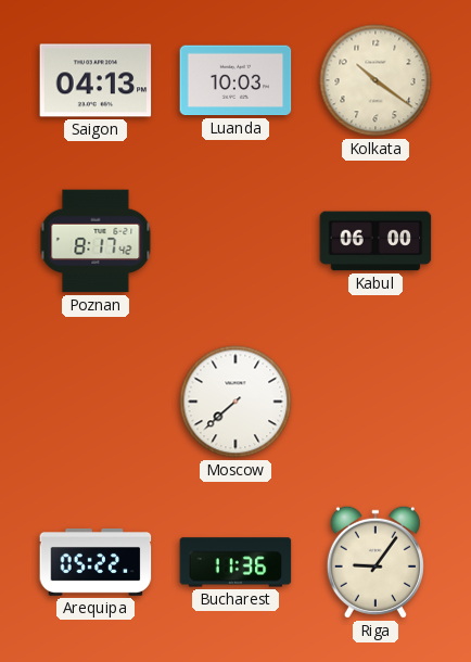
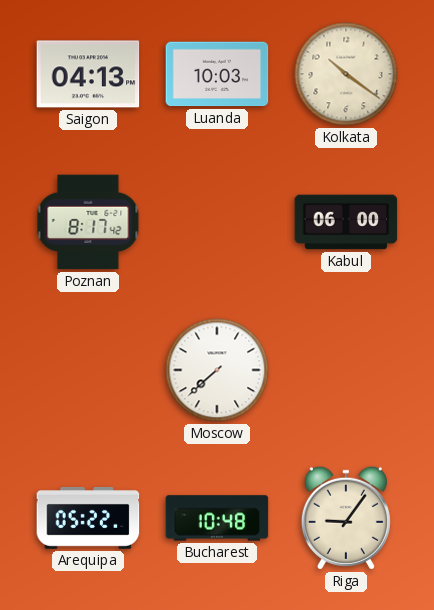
Bucharest: 11:36 -> 10:48 (217, 518)
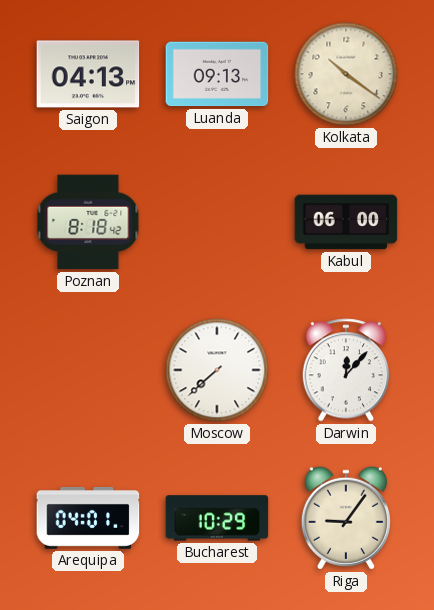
Luanda: 10:03 -> 09:13 (217, 74)
Poznan: 8:17 -> 8:18 (88, 222)
Darwin: none -> 12:07 (346, 370)
Arequipa: 05:22 -> 04:01 (88, 518)
Bucharest: 10:48 -> 10:29 (217, 518)
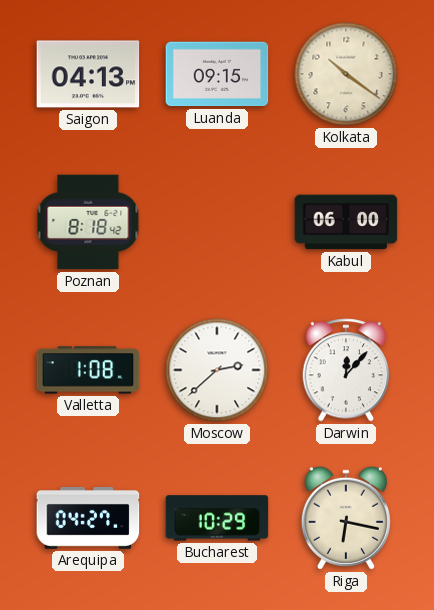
Luanda: 09:13 -> 09:15 (217, 74)
Valletta: none -> 1:08 (88, 370)
Moscow: 7:38 -> 2:38 (217, 370)
Arequipa: 04:01 -> 04:27 (88, 518)
Riga: 9:06 -> 6:17 (346, 518)
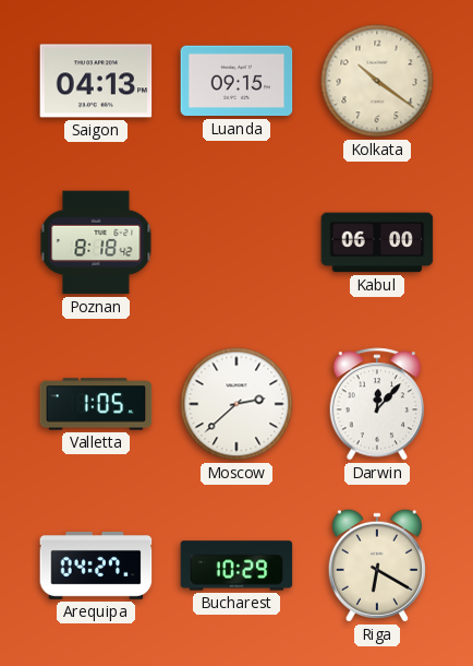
Valletta: 1:08 -> 1:05 (96, 404)
Riga: 6:17 -> 6:20 (377, 566)
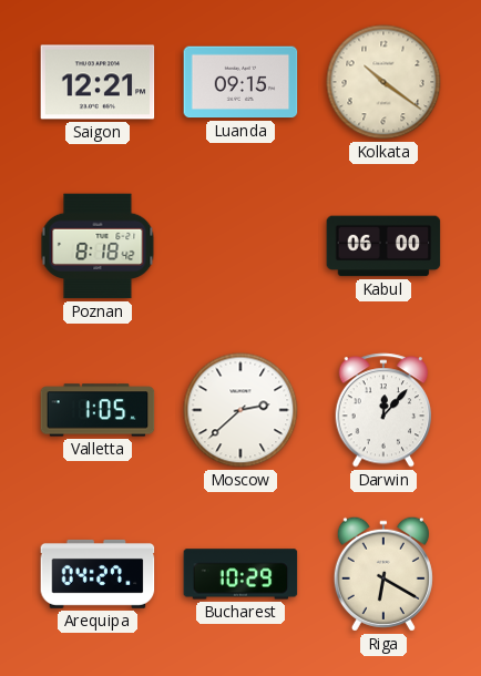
Saigon: 04:13 -> 12:21 (98, 82)
